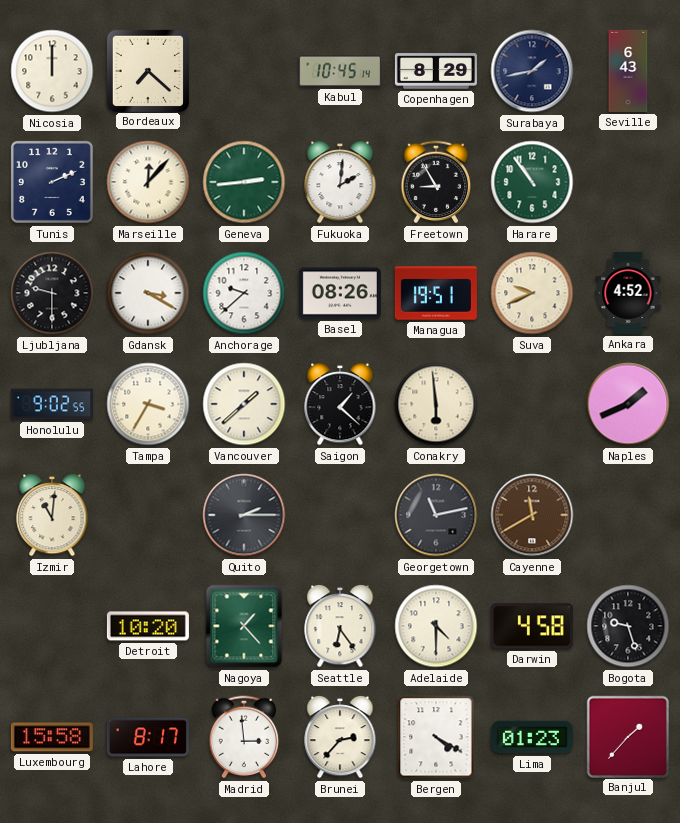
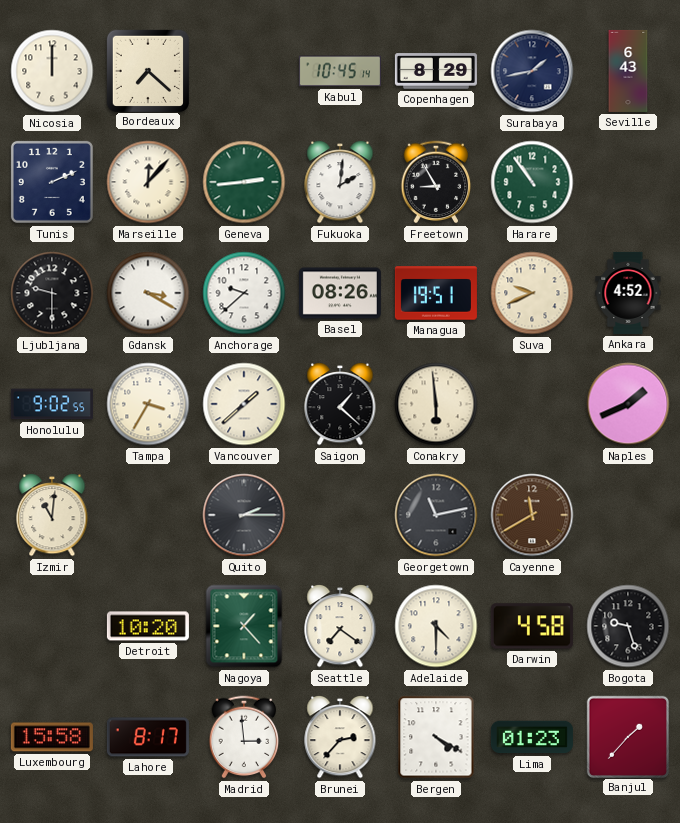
Seattle: 6:24 -> 7:21 (340, 627)
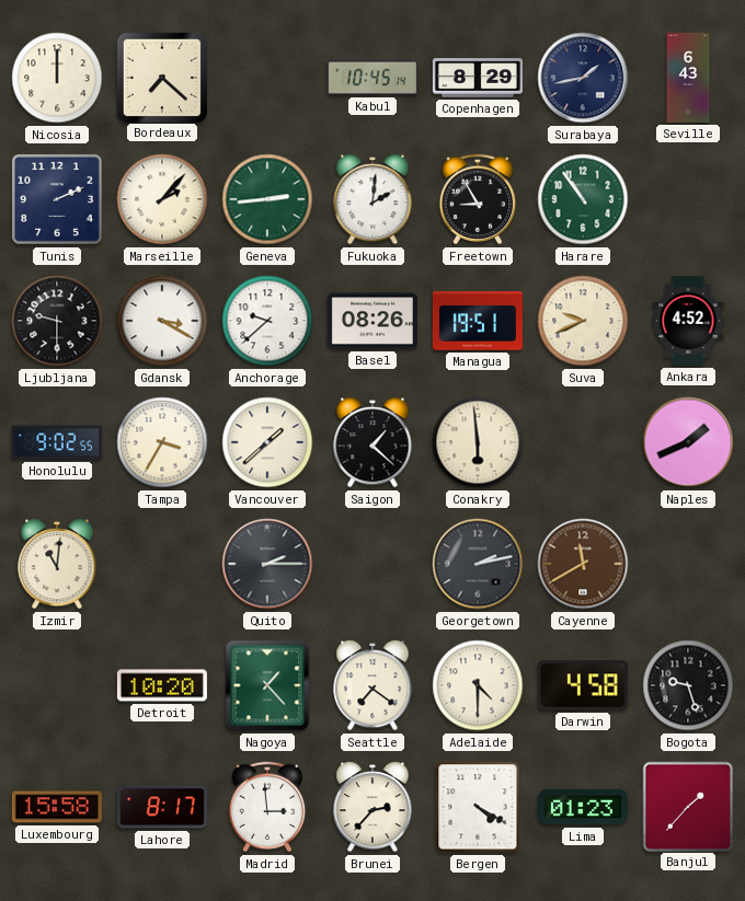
Marseille: 12:07 -> 2:07 (162, 199)
Georgetown: 11:13 -> 2:13 (478, 564)
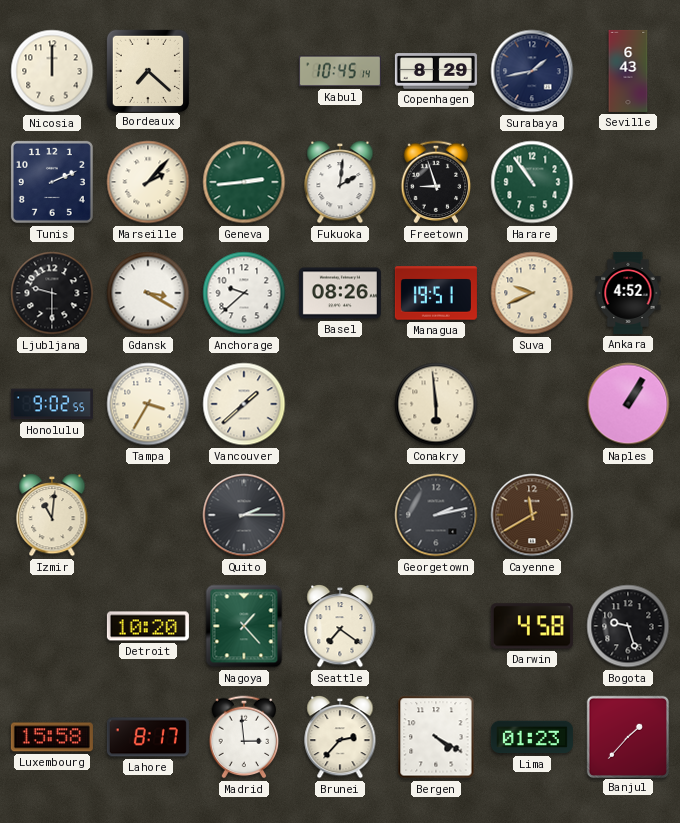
Freetown: 8:55 -> 8:57 (436, 182)
Saigon: 1:22 -> none (373, 443)
Naples: 1:41 -> 1:05 (628, 404)
Adelaide: 4:30 -> none (478, 685)
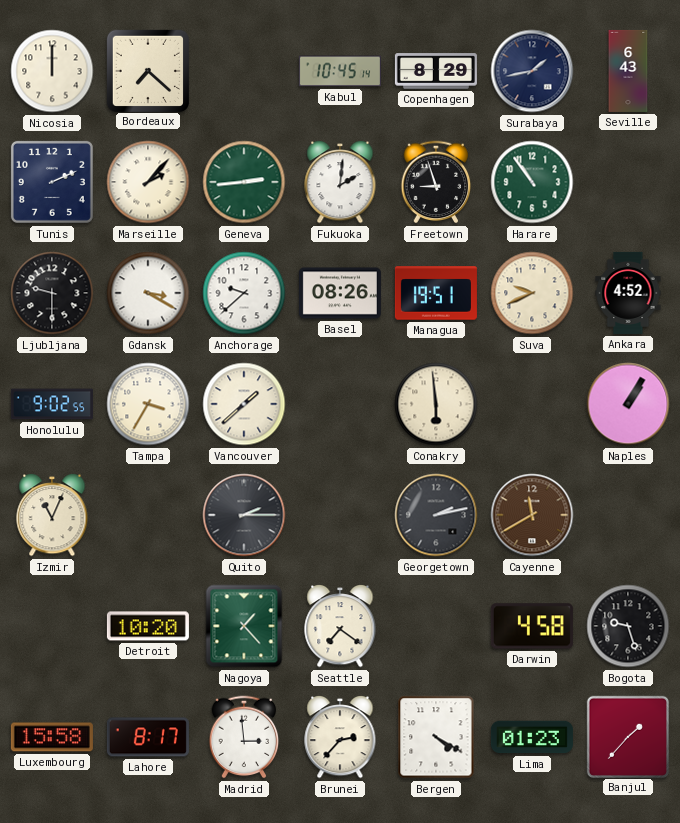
Izmir: 11:01 -> 11:04 (52, 516)
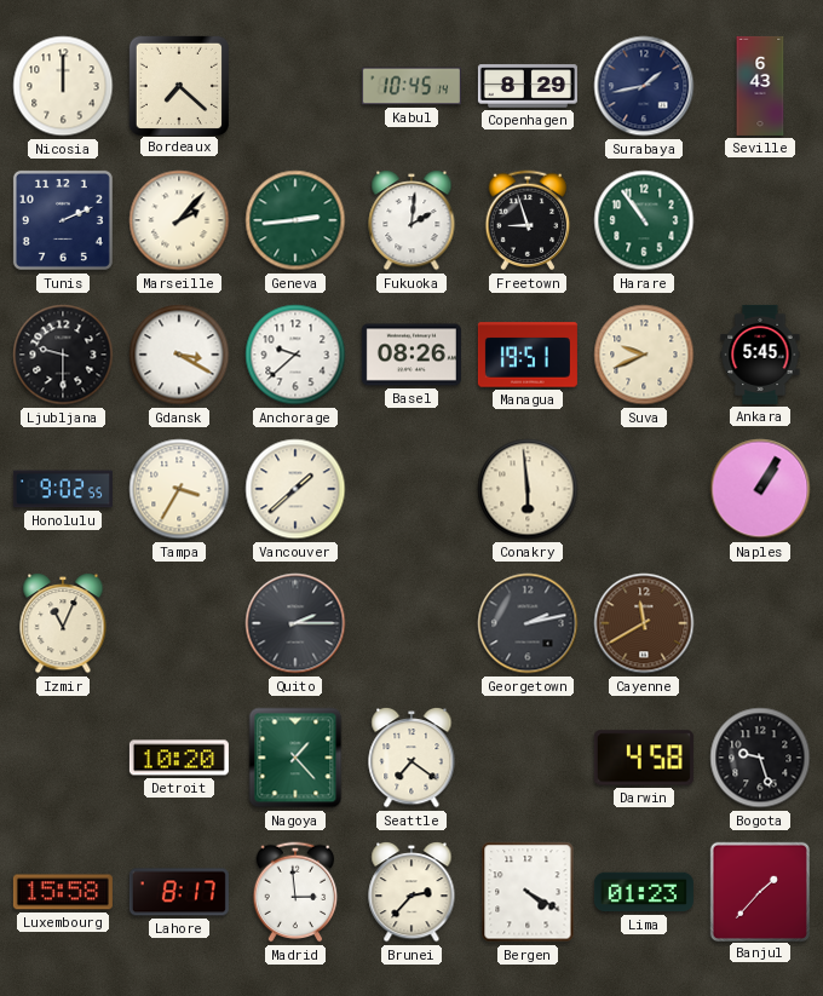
Ankara: 4:52 -> 5:45 (760, 355)
